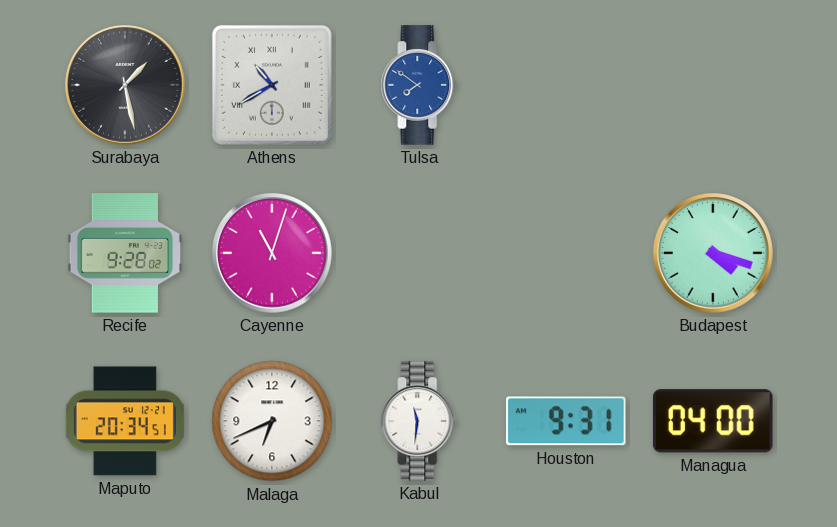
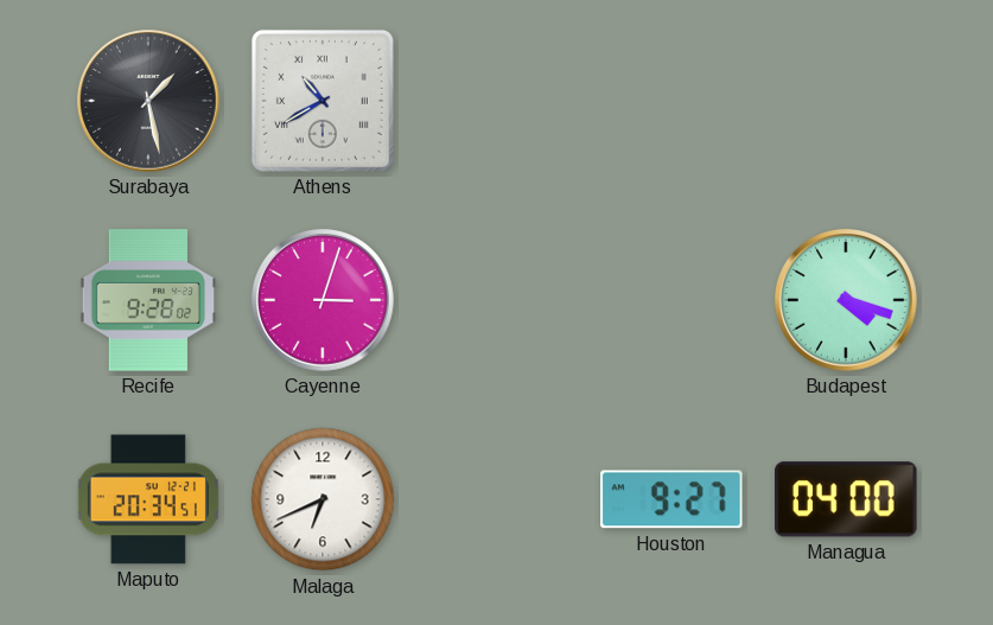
Tulsa: 7:51 -> none (419, 85)
Cayenne: 11:03 -> 3:03 (324, 301)
Kabul: 11:31 -> none (419, 421)
Houston: 9:31 -> 9:27 (673, 499)
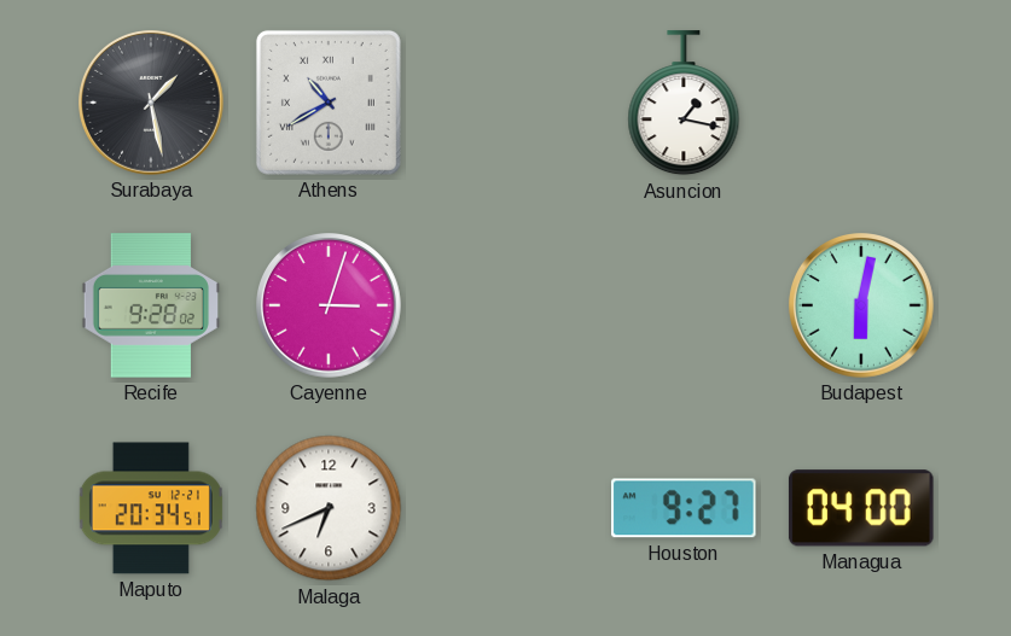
Asuncion: none -> 1:17 (684, 104)
Budapest: 4:18 -> 6:02 (862, 307)
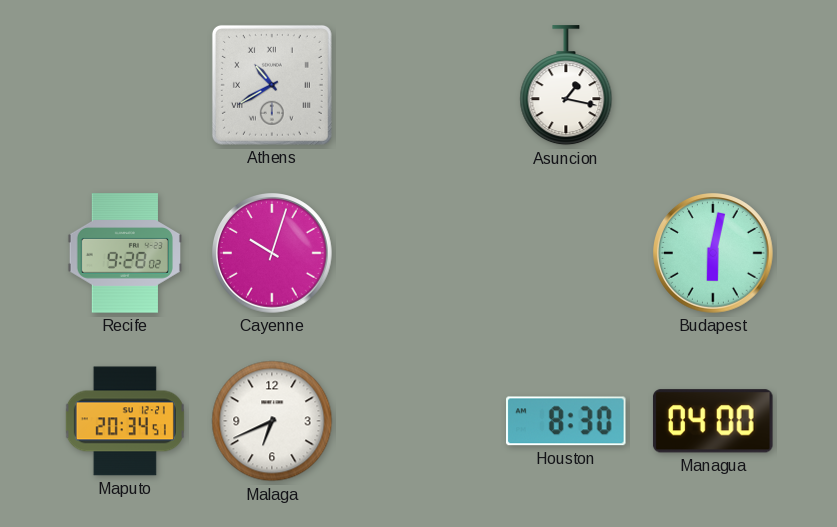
Surabaya: 1:28 -> none (152, 104)
Cayenne: 3:03 -> 10:03 (273, 254)
Houston: 9:27 -> 8:30 (567, 421)
